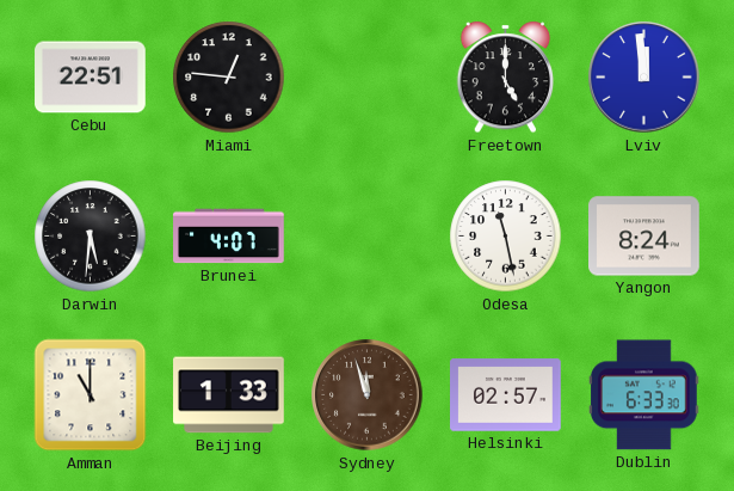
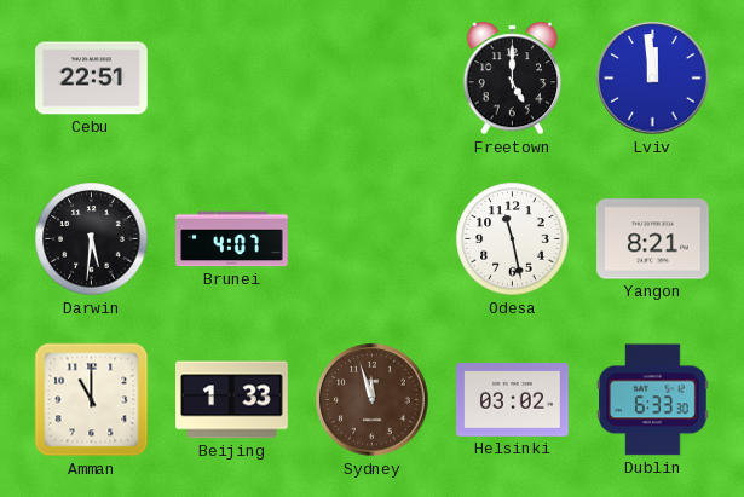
Miami: 12:46 -> none (229, 78)
Yangon: 8:24 -> 8:21 (653, 239)
Helsinki: 02:57 -> 03:02 (513, 400)
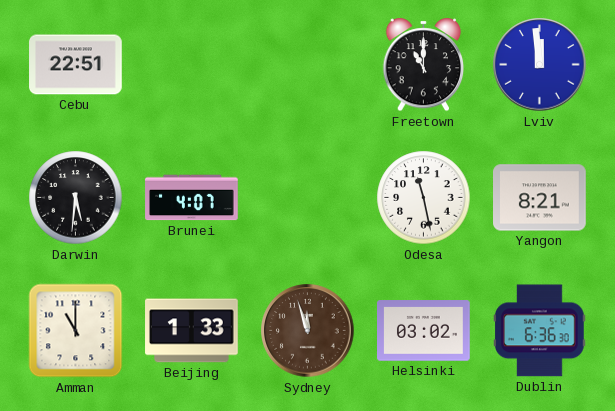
Freetown: 5:00 -> 11:00 (424, 65)
Dublin: 6:33 -> 6:36 (540, 331)
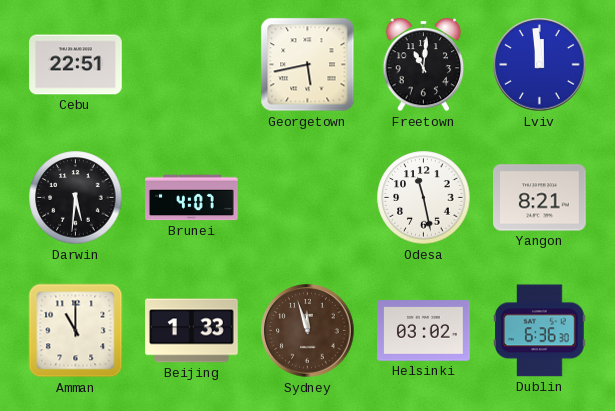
Georgetown: none -> 5:43 (308, 65)
Freetown: 11:00 -> 11:01 (424, 65)
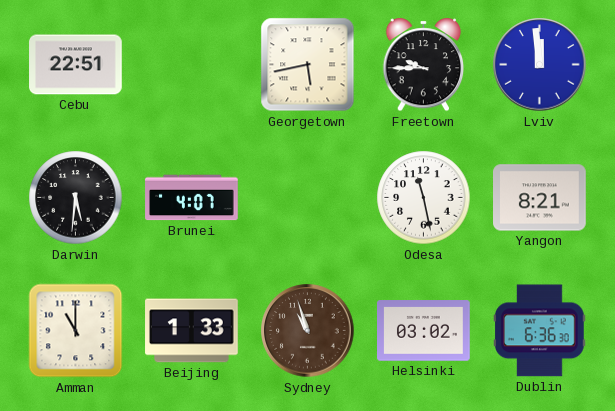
Freetown: 11:01 -> 9:45 (424, 65)
Sydney: 11:57 -> 10:57 (308, 331)
